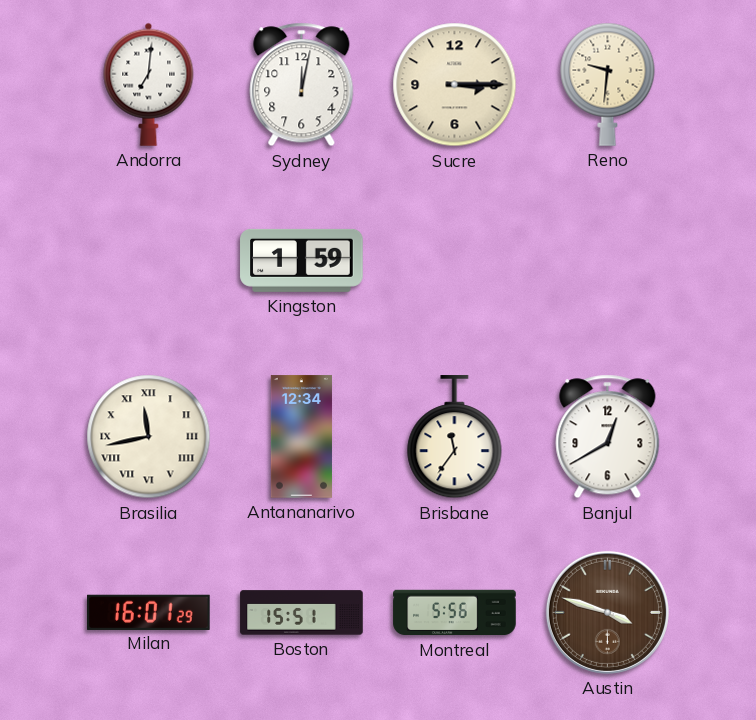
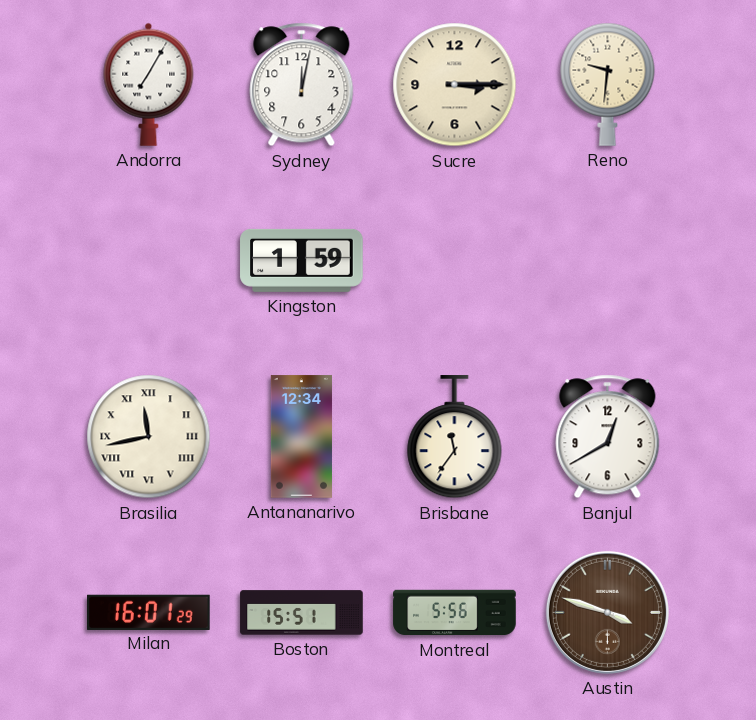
Andorra: 7:01 -> 7:05 (149, 84)
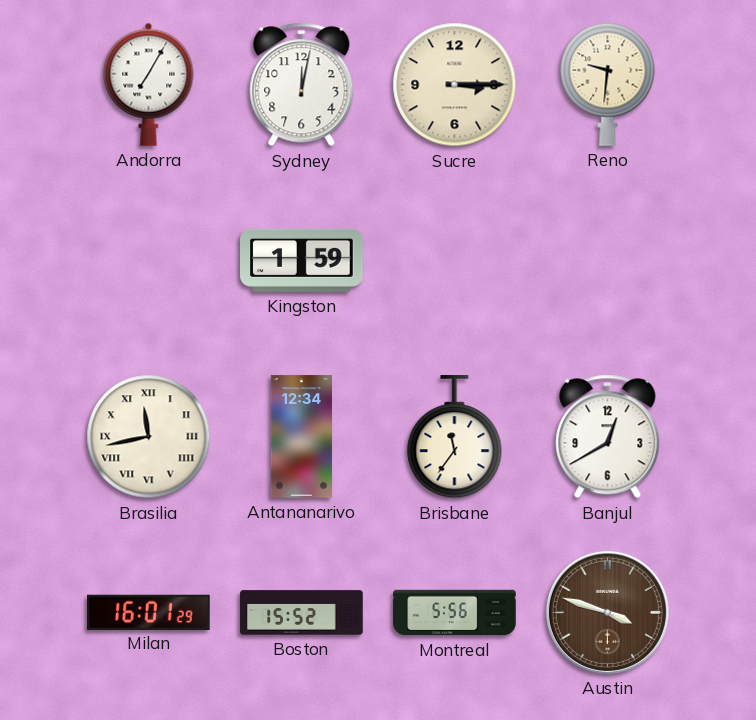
Boston: 15:51 -> 15:52 (302, 613)
